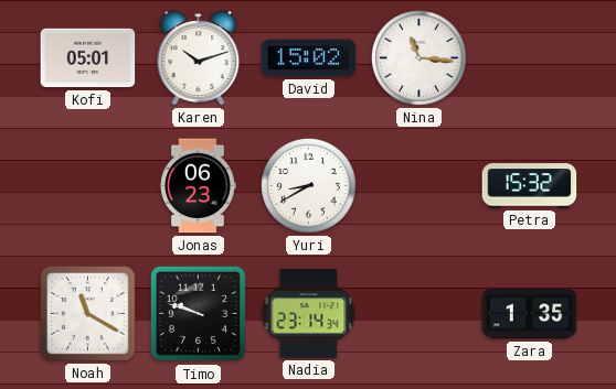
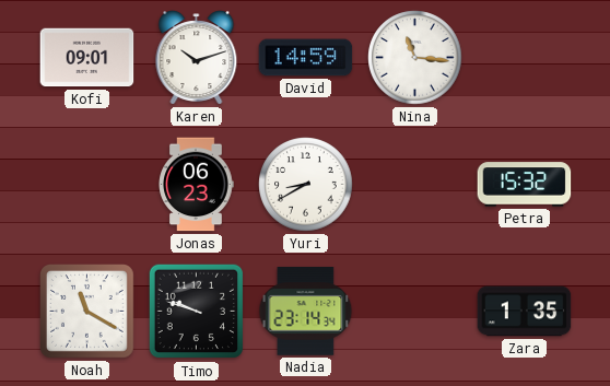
Kofi: 05:01 -> 09:01 (87, 58)
David: 15:02 -> 14:59 (306, 58)
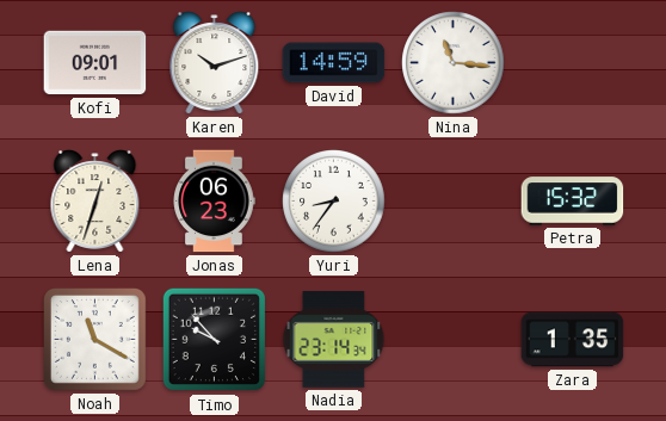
Lena: none -> 12:33 (95, 202)
Yuri: 8:40 -> 8:36 (334, 202)
Timo: 9:48 -> 9:53 (215, 340)
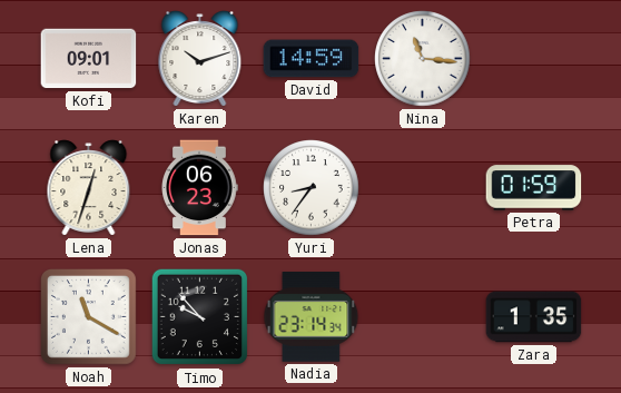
Petra: 15:32 -> 01:59 (534, 188)
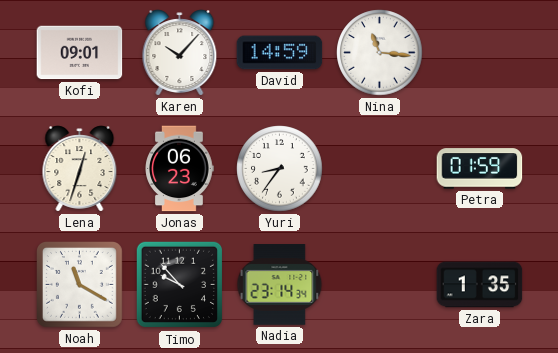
Karen: 10:12 -> 10:07 (180, 53)
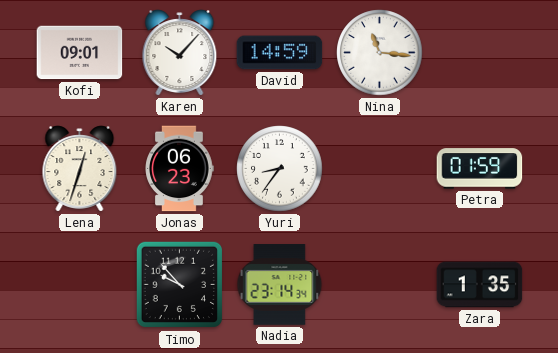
Noah: 11:20 -> none (80, 285)
